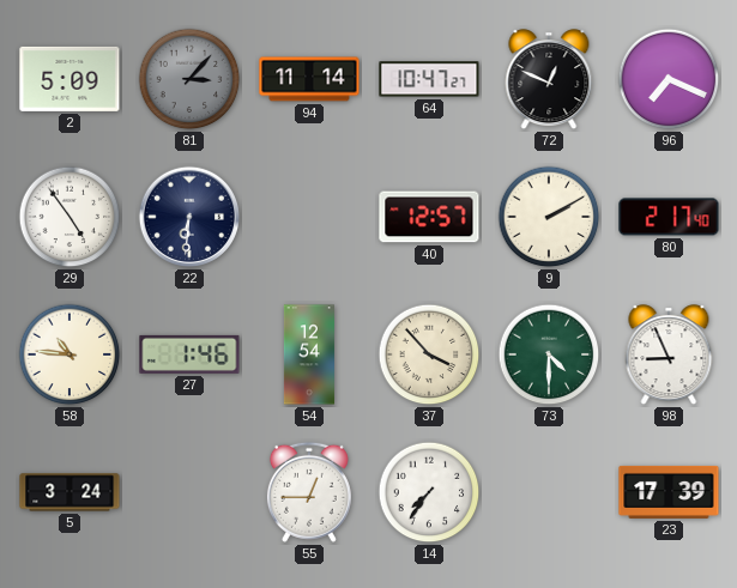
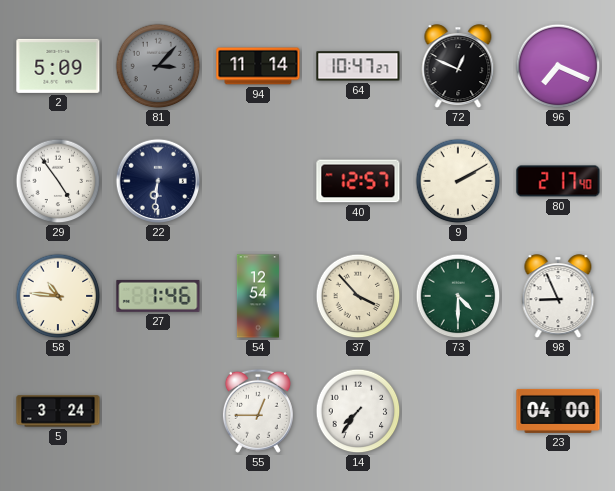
23: 17:39 -> 04:00 (558, 411)
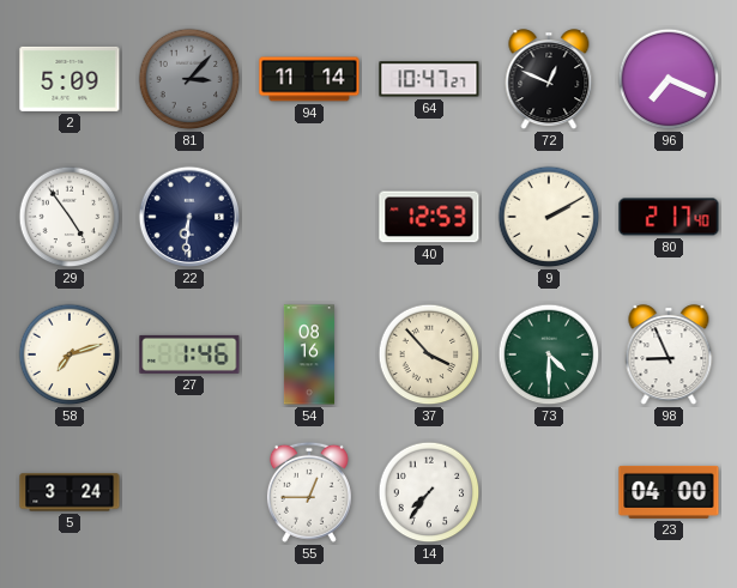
40: 12:57 -> 12:53 (429, 217)
58: 10:46 -> 7:12 (70, 354)
54: 12:54 -> 08:16 (309, 354)
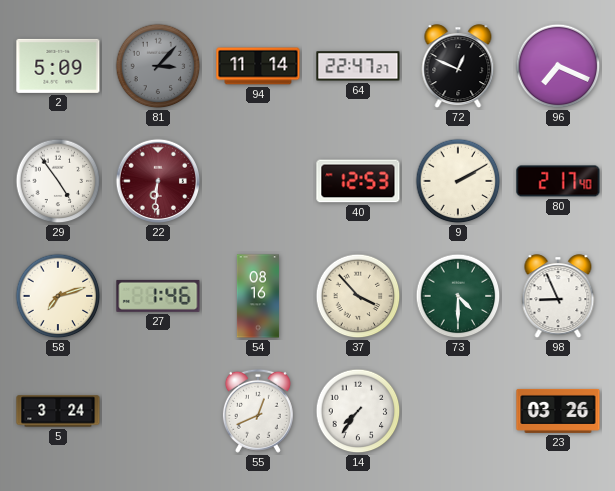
64: 10:47 -> 22:47 (358, 66)
22 dial: navy -> burgundy (158, 181)
55: 12:45 -> 12:41 (258, 411)
23: 04:00 -> 03:26 (558, 411)
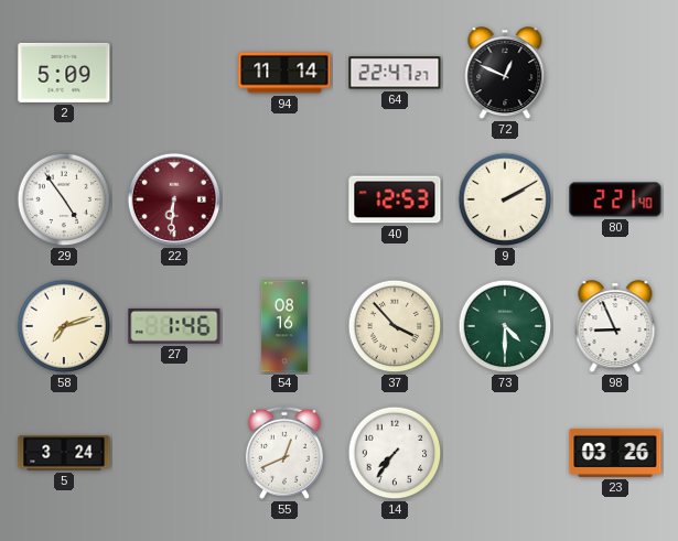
81: 3:07 -> none (158, 66)
96: 7:19 -> none (558, 66)
80: 2:17 -> 2:21 (615, 199)
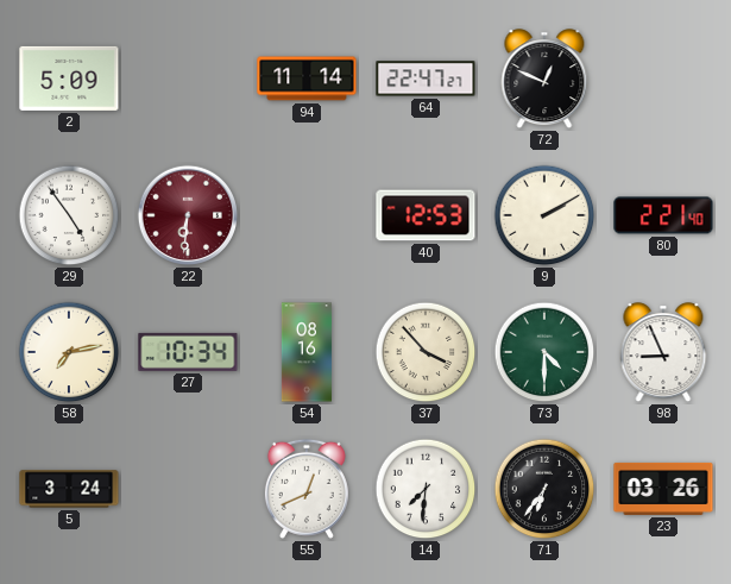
58: 7:12 -> 7:13 (69, 352)
27: 1:46 -> 10:34 (188, 352)
14: 7:36 -> 7:31 (426, 489)
71: none -> 6:36 (544, 489)
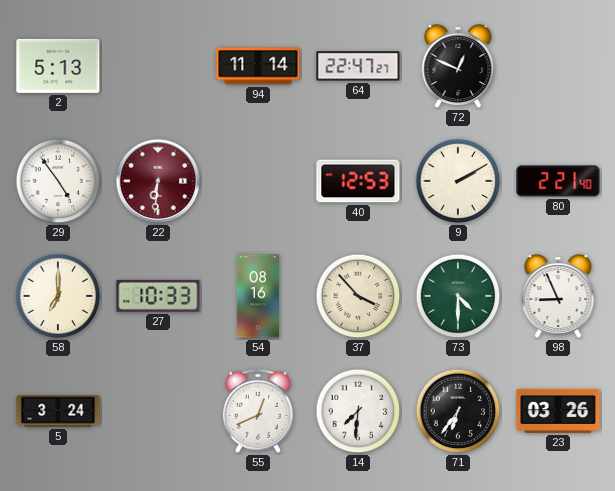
2: 5:09 -> 5:13 (58, 66)
58: 7:13 -> 7:00 (58, 296)
27: 10:34 -> 10:33 (158, 296)
